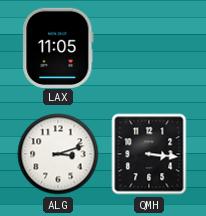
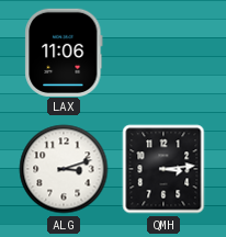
LAX: 11:05 -> 11:06 (64, 52)
QMH: 3:16 -> 3:14 (163, 169)
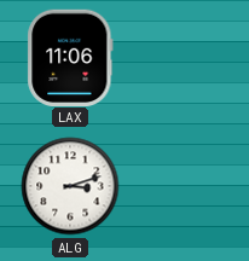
QMH: 3:14 -> none (163, 169)
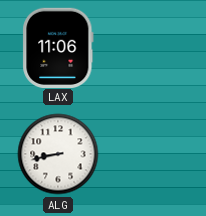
ALG: 3:12 -> 8:43 (58, 154)
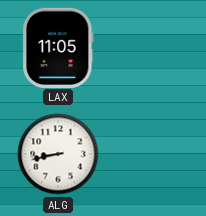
LAX: 11:06 -> 11:05 (58, 47)
